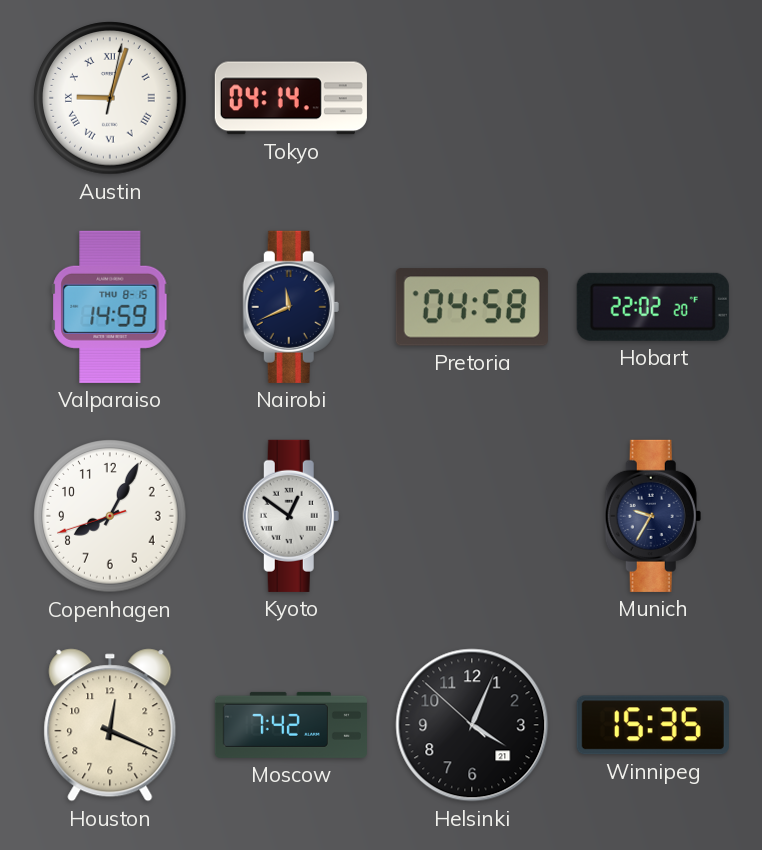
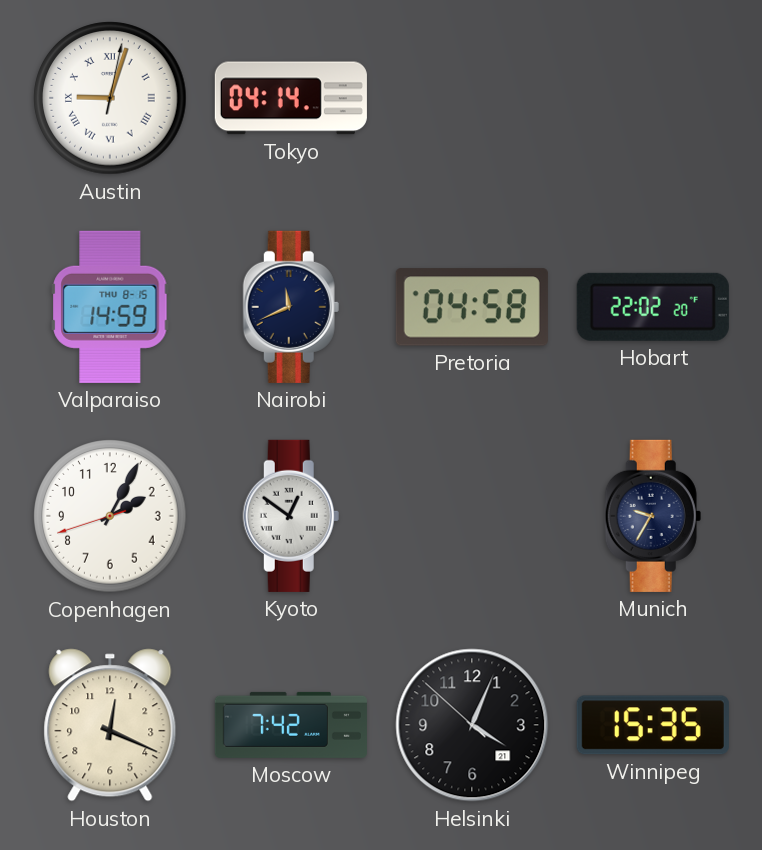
Copenhagen: 8:04 -> 2:04 (110, 516)
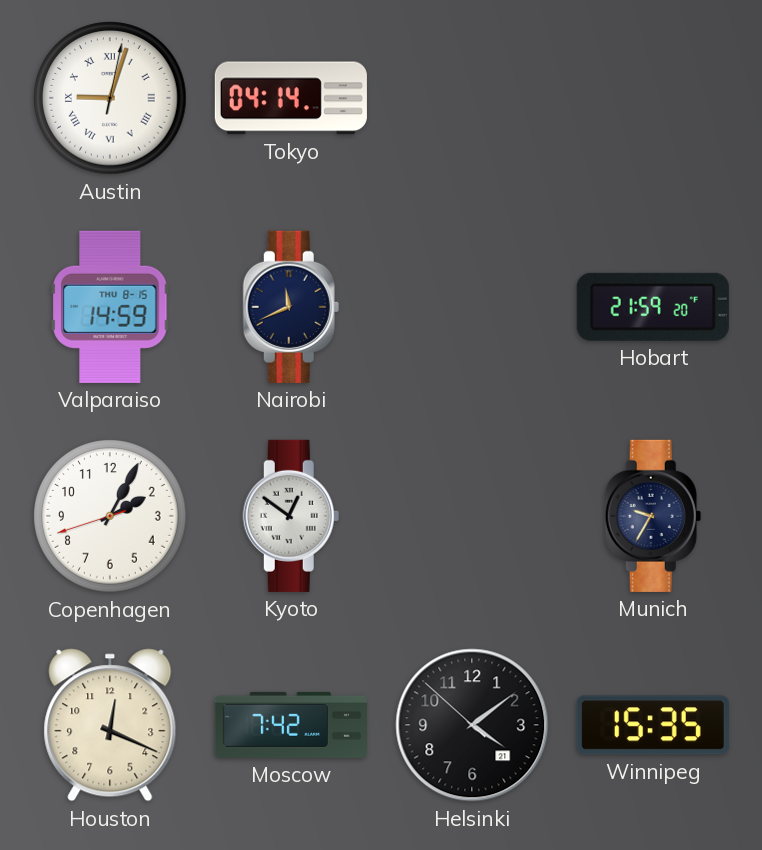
Pretoria: 04:58 -> none (472, 307)
Hobart: 22:02 -> 21:59 (653, 307)
Helsinki: 4:03 -> 4:08 (472, 725)
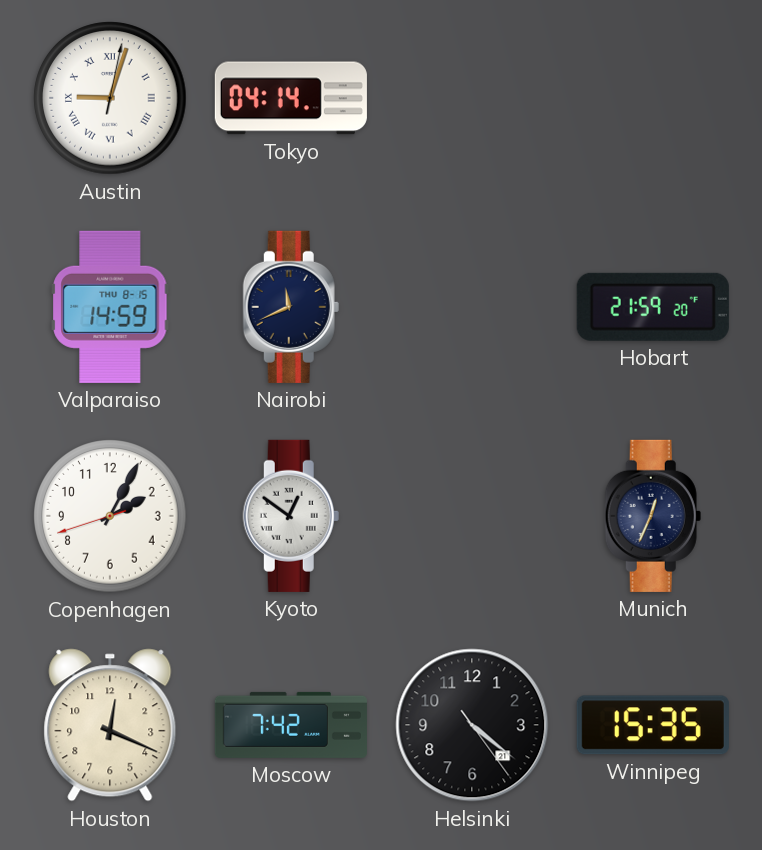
Munich: 9:35 -> 12:34 (653, 516)
Helsinki: 4:08 -> 4:21 (472, 725)
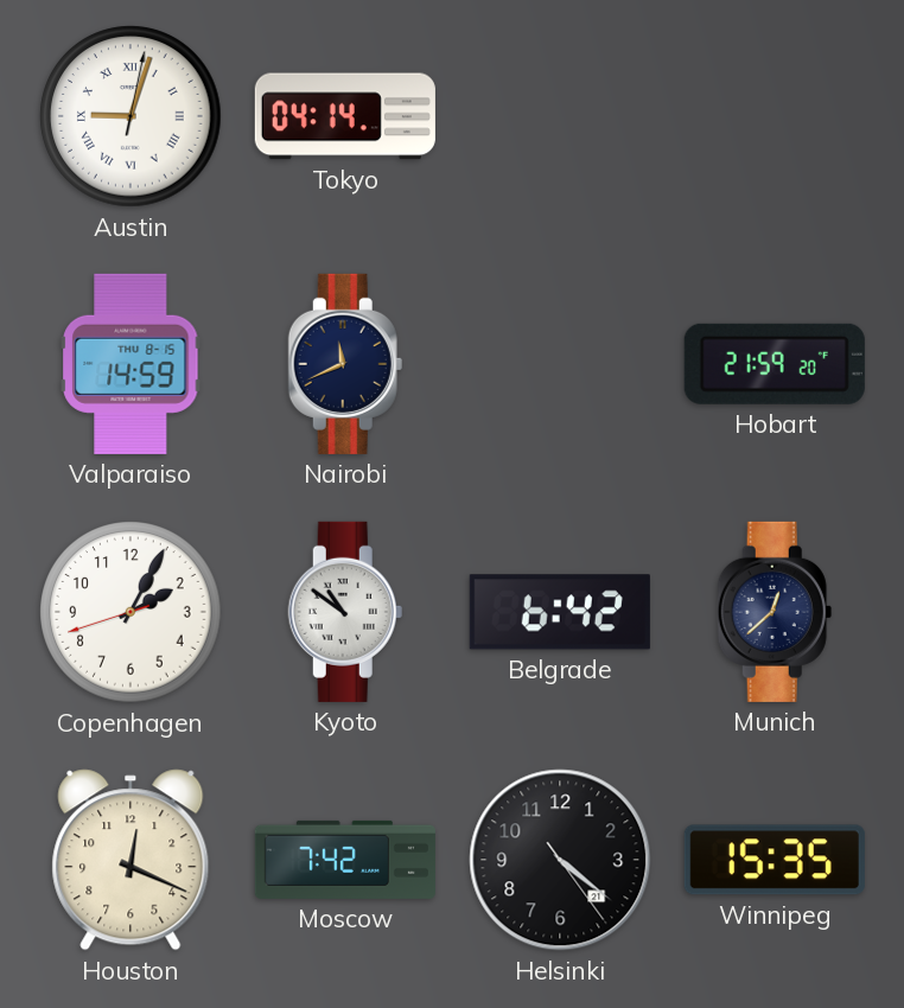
Kyoto: 12:51 -> 10:51 (345, 612)
Belgrade: none -> 6:42 (560, 612)
Munich: 12:34 -> 12:38 (775, 612)
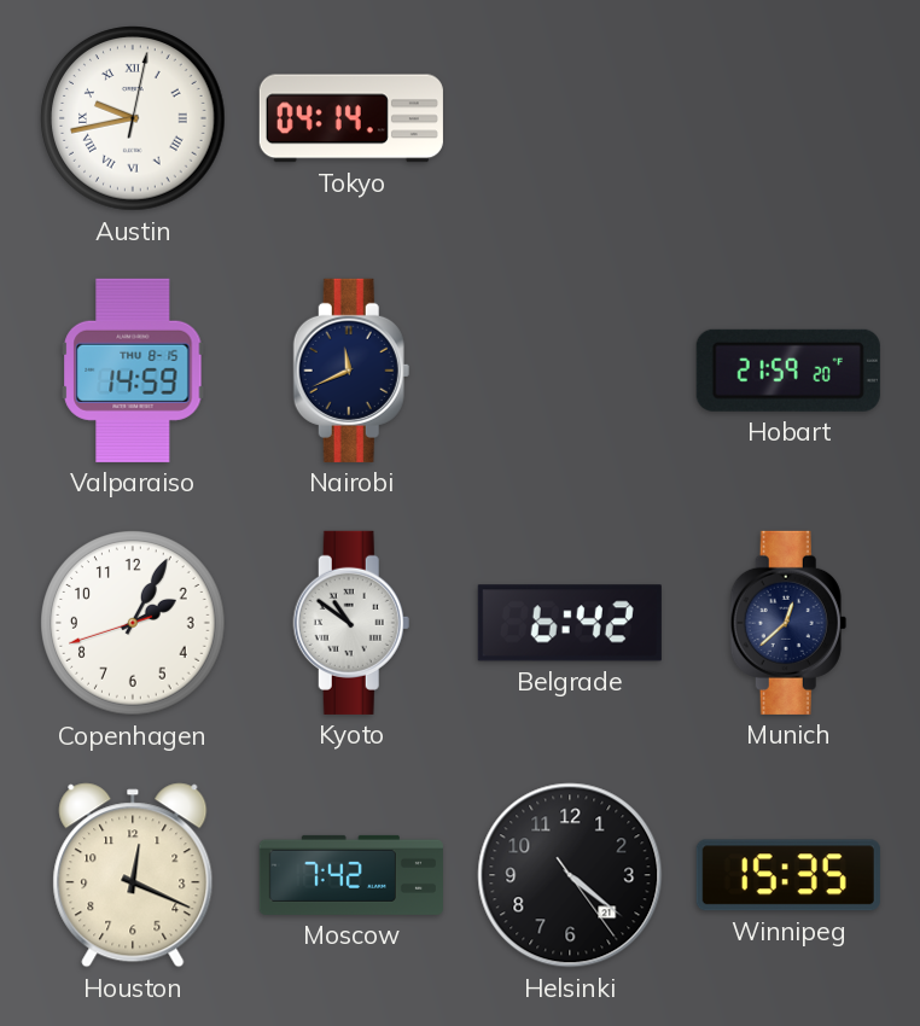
Austin: 9:03 -> 9:43 (133, 118)
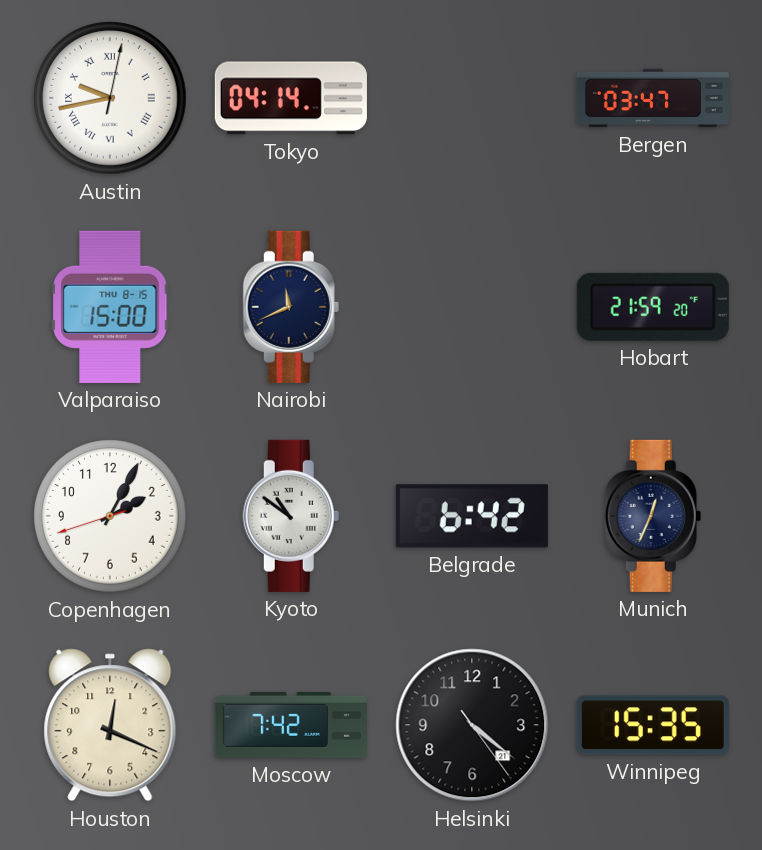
Bergen: none -> 03:47 (653, 98)
Valparaiso: 14:59 -> 15:00 (110, 307)
Munich: 12:38 -> 12:34 (653, 516)
